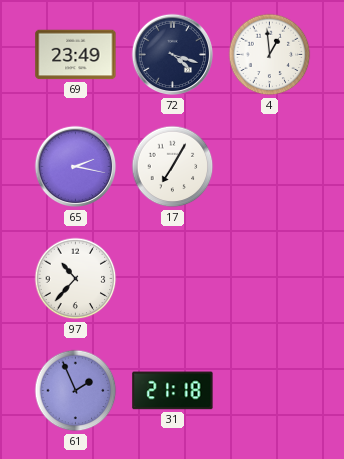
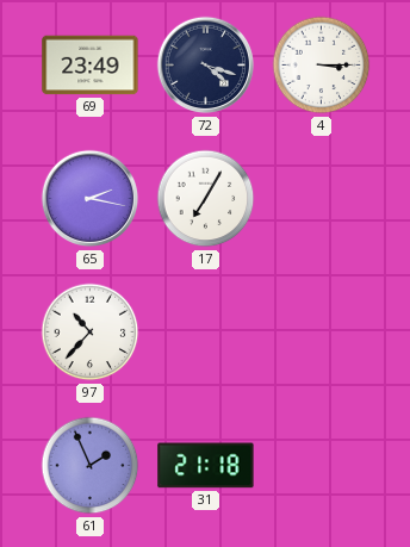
4: 12:59 -> 3:15 (322, 66)
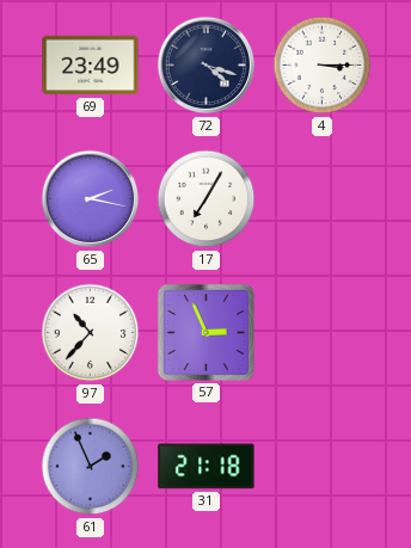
57: none -> 2:56 (205, 332)
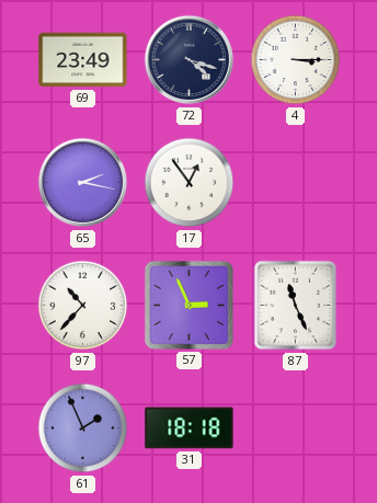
17: 7:05 -> 12:54 (190, 183)
87: none -> 11:26 (296, 306)
31: 21:18 -> 18:18 (190, 428)
